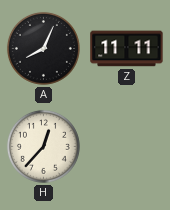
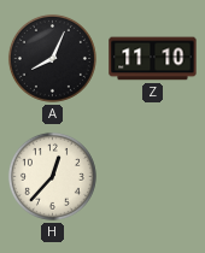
Z: 11:11 -> 11:10 (153, 59)
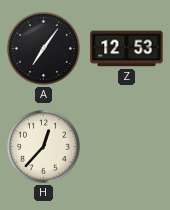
A: 8:04 -> 7:06 (43, 48)
Z: 11:10 -> 12:53 (127, 49)
